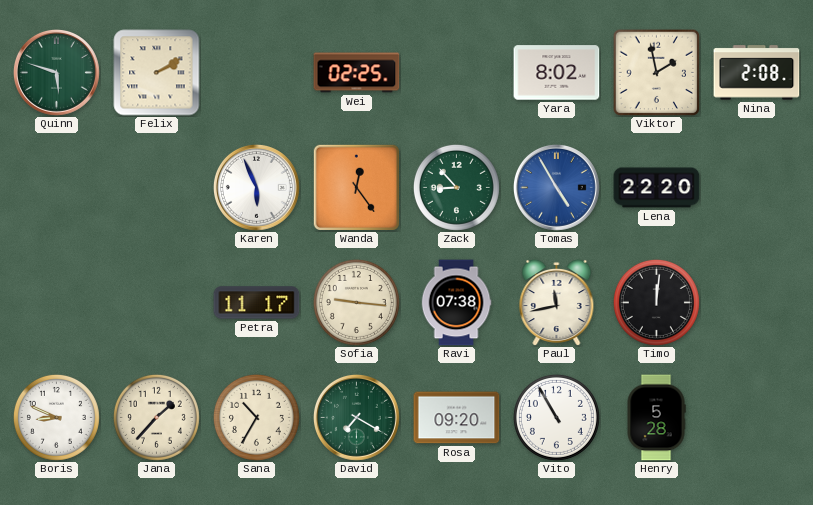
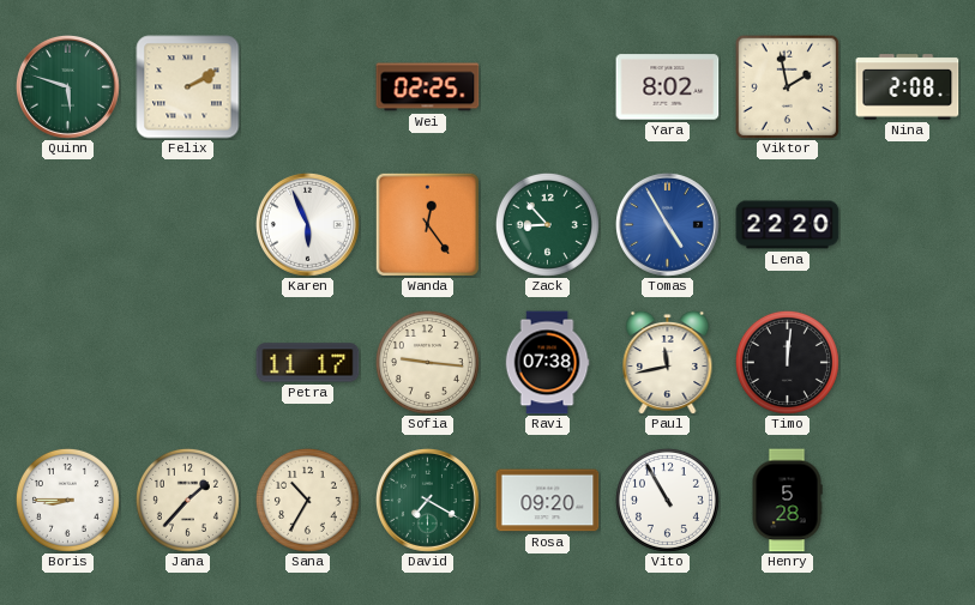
Boris: 8:49 -> 8:45 (67, 500)
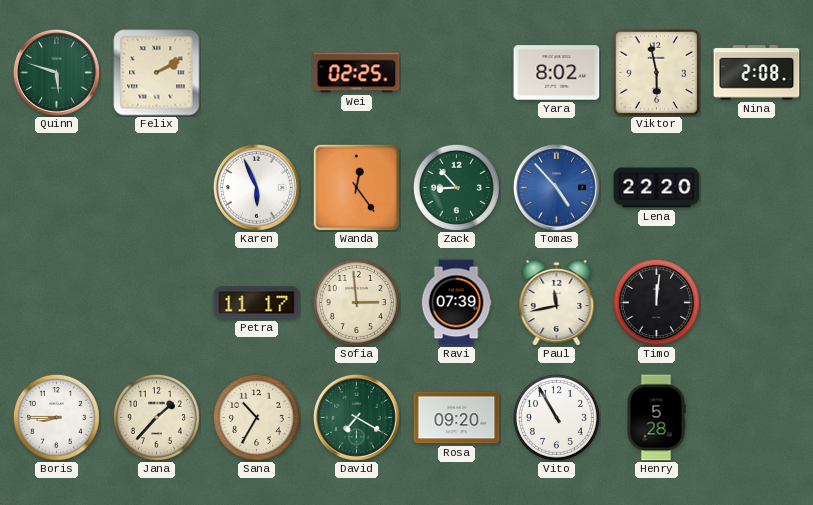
Viktor: 1:58 -> 5:58 (656, 72)
Tomas: 4:55 -> 4:53 (556, 187)
Sofia: 9:16 -> 2:59 (356, 302)
Ravi: 07:38 -> 07:39 (456, 303)
